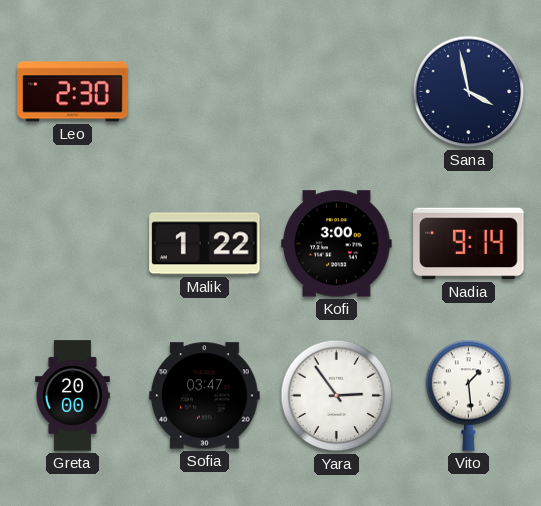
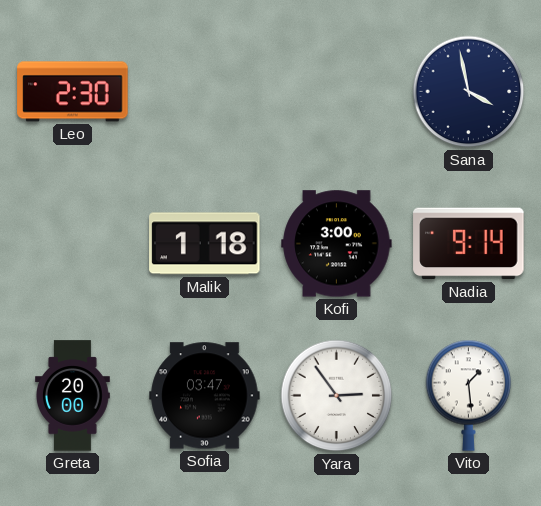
Malik: 1:22 -> 1:18 (205, 244)
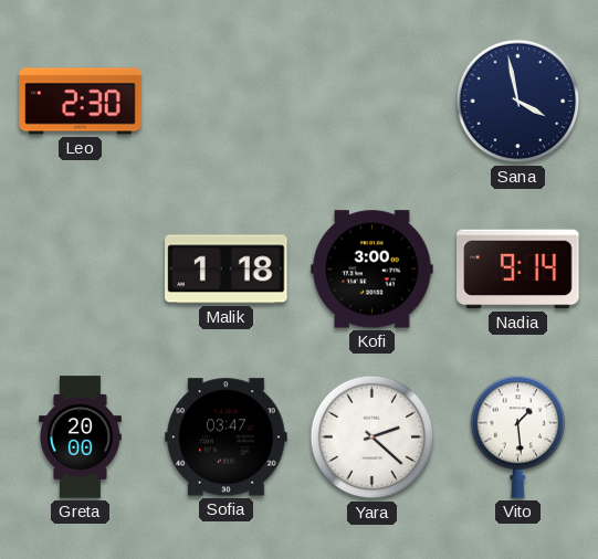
Yara: 2:54 -> 2:22 (373, 437)
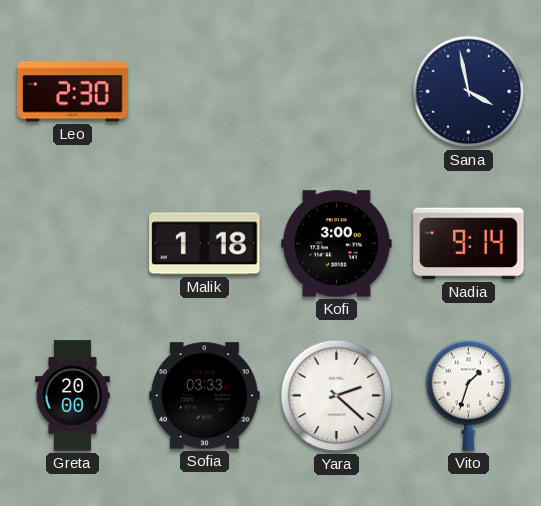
Sofia: 03:47 -> 03:33 (205, 396)
Vito: 1:29 -> 1:33 (469, 395)
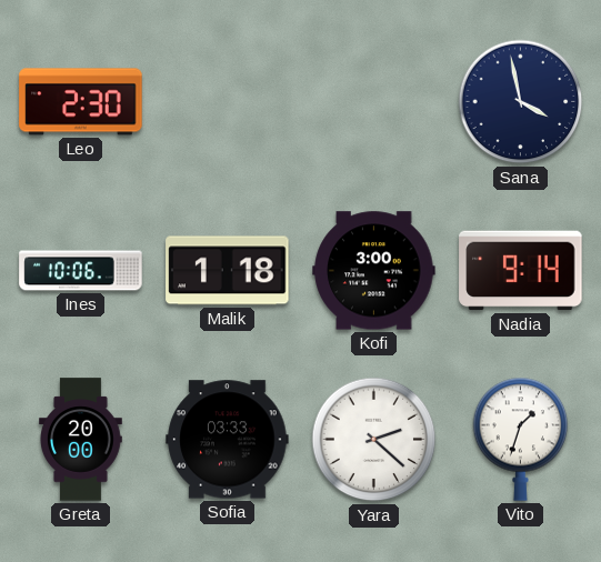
Ines: none -> 10:06 (81, 271)
